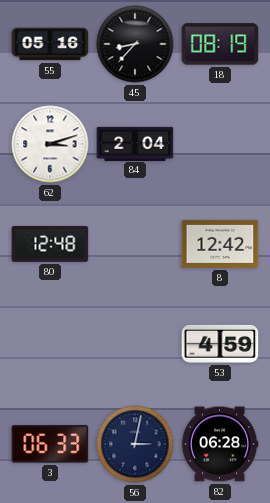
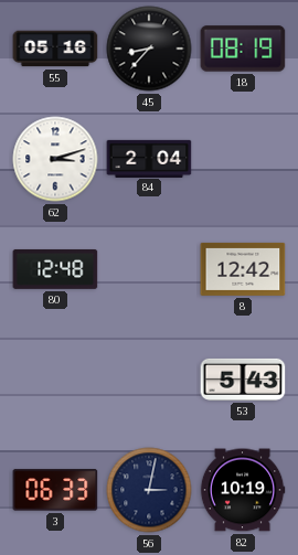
53: 4:59 -> 5:43 (243, 380)
82: 06:28 -> 10:19 (243, 490)
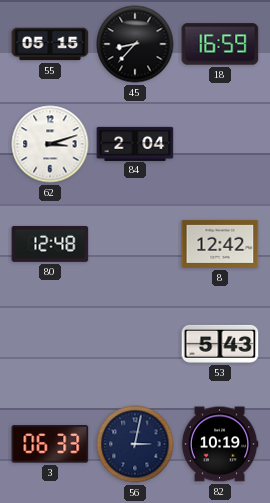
55: 05:16 -> 05:15 (50, 44)
18: 08:19 -> 16:59 (220, 44)
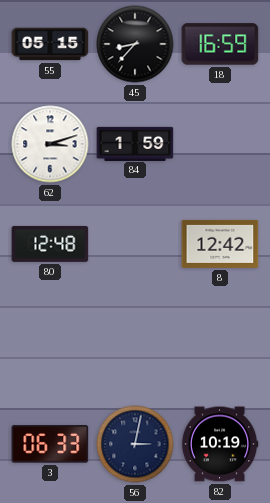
84: 2:04 -> 1:59 (135, 143)
53: 5:43 -> none (220, 344)
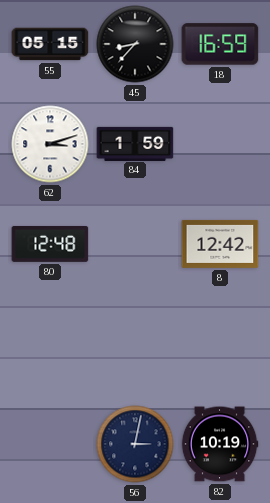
3: 06:33 -> none (50, 444)
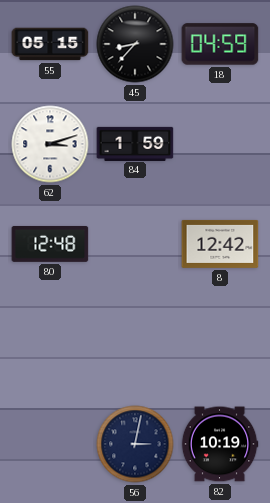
18: 16:59 -> 04:59 (220, 44)
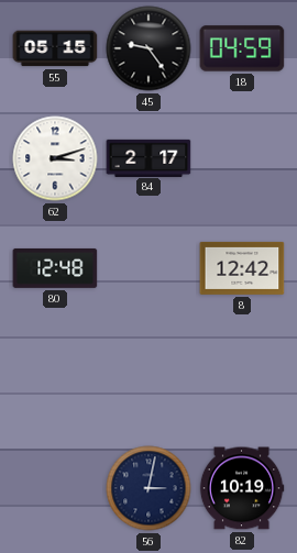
45: 8:37 -> 9:24 (148, 48)
84: 1:59 -> 2:17 (148, 157)
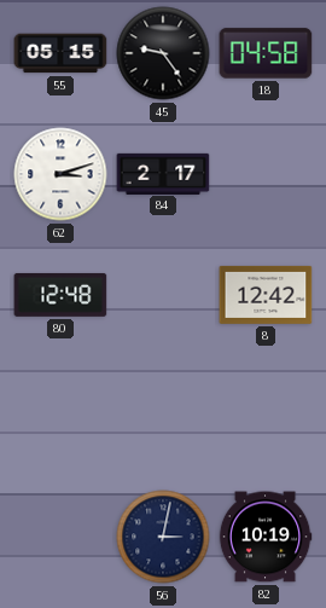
18: 04:59 -> 04:58 (266, 53)
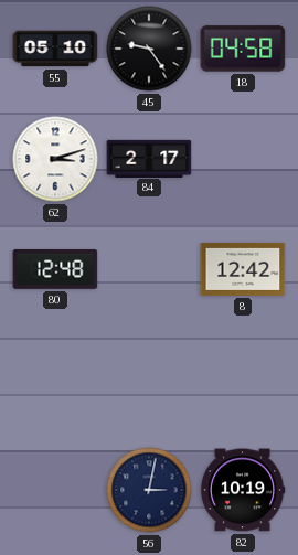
55: 05:15 -> 05:10 (55, 49)
